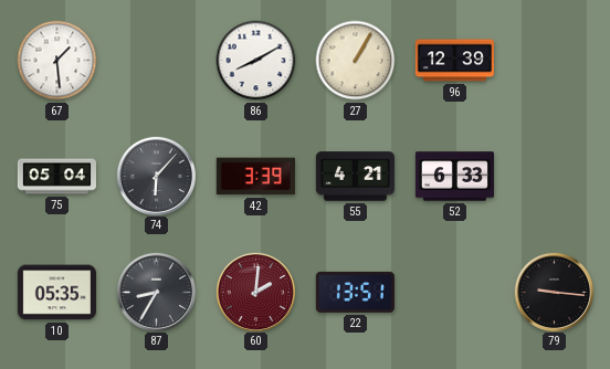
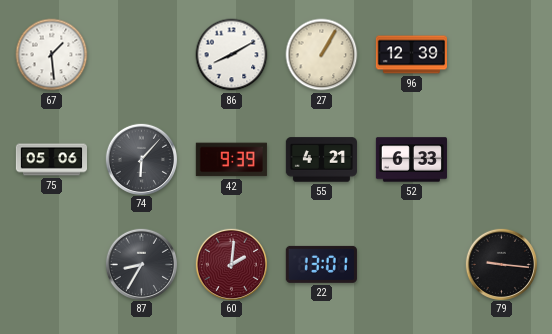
75: 05:04 -> 05:06 (51, 160)
42: 3:39 -> 9:39 (231, 160)
10: 05:35 -> none (56, 293)
22: 13:51 -> 13:01 (321, 264)
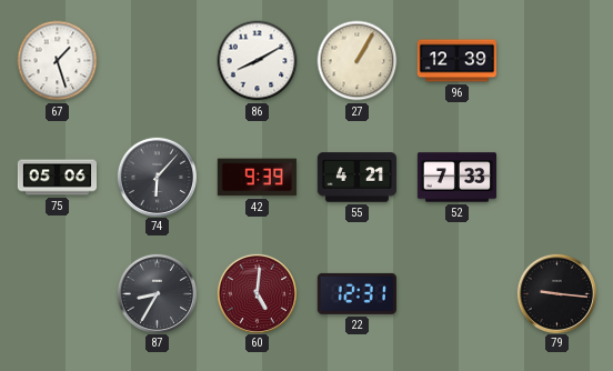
67: 1:29 -> 1:27 (58, 61)
52: 6:33 -> 7:33 (456, 178)
60: 2:01 -> 5:01 (257, 293)
22: 13:01 -> 12:31 (356, 293)
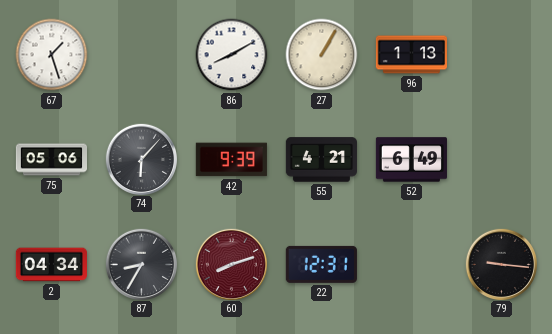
96: 12:39 -> 1:13 (411, 55)
52: 7:33 -> 6:49 (411, 160)
2: none -> 04:34 (51, 265)
60: 5:01 -> 8:12 (231, 264)
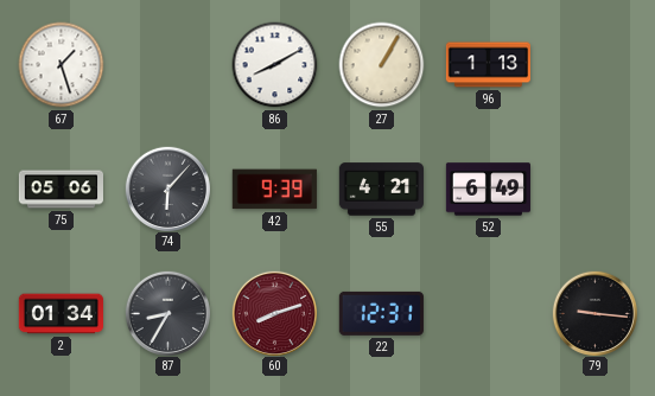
2: 04:34 -> 01:34 (61, 314)
